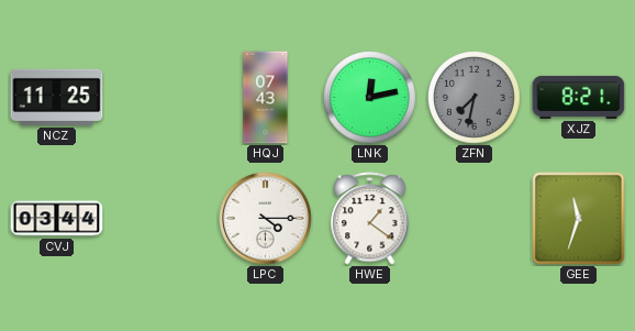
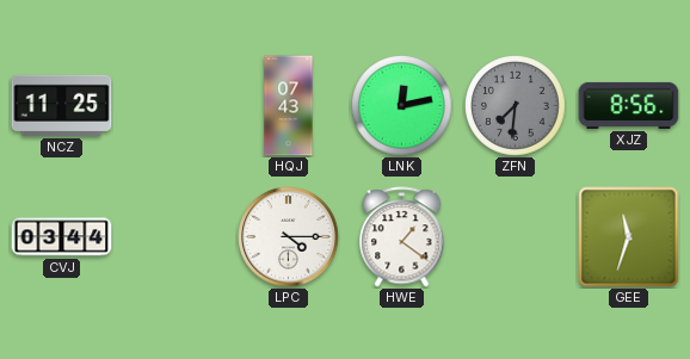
ZFN: 7:32 -> 7:31 (516, 106)
XJZ: 8:21 -> 8:56 (629, 105)
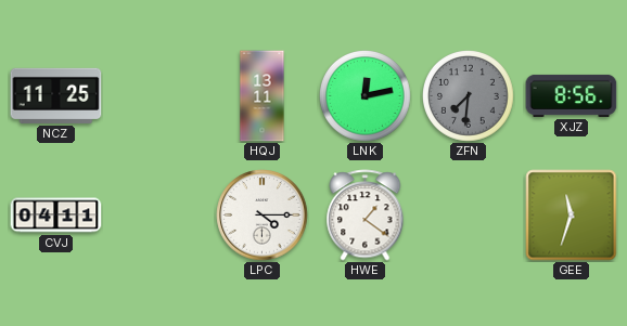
HQJ: 07:43 -> 13:11 (263, 96)
CVJ: 03:44 -> 04:11 (56, 216)
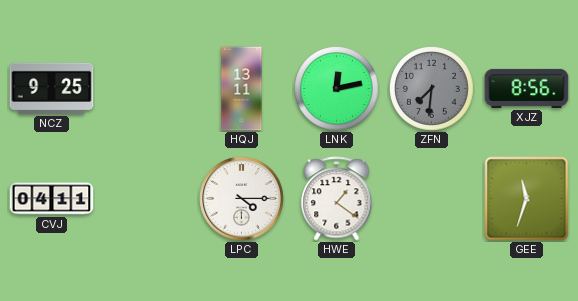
NCZ: 11:25 -> 9:25 (52, 88)
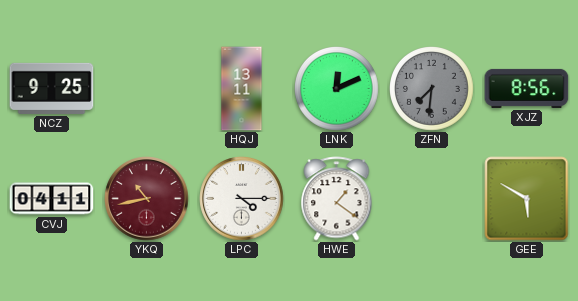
LNK: 12:13 -> 12:11 (337, 89)
YKQ: none -> 10:43 (147, 199)
GEE: 11:33 -> 5:50 (527, 199)
